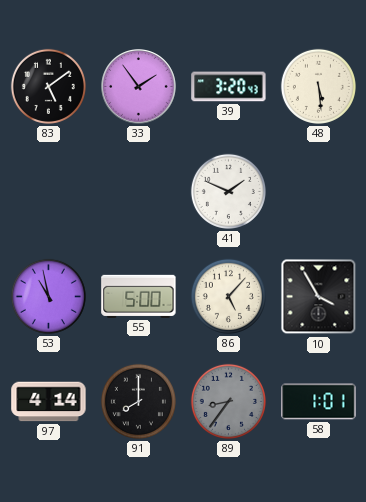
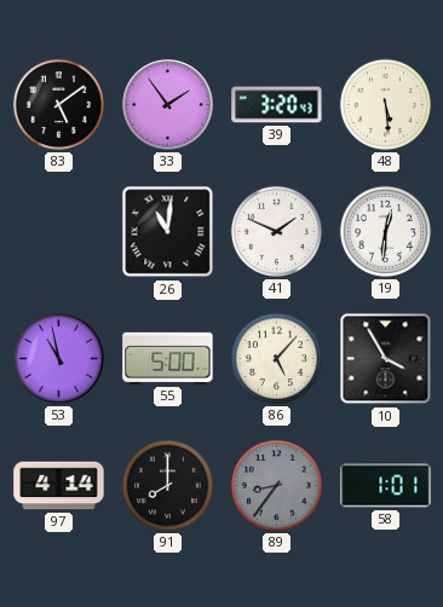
26: none -> 11:01 (168, 232)
19: none -> 12:31 (385, 231)
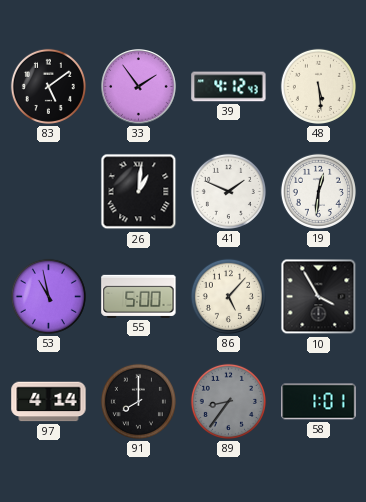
39: 3:20 -> 4:12 (229, 87)
26: 11:01 -> 1:01 (139, 192)
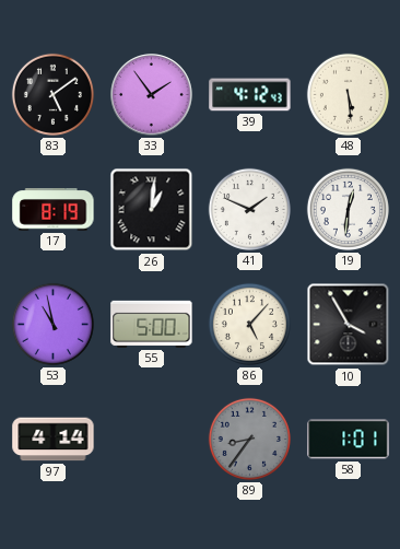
17: none -> 8:19 (54, 210)
91: 8:00 -> none (138, 401)
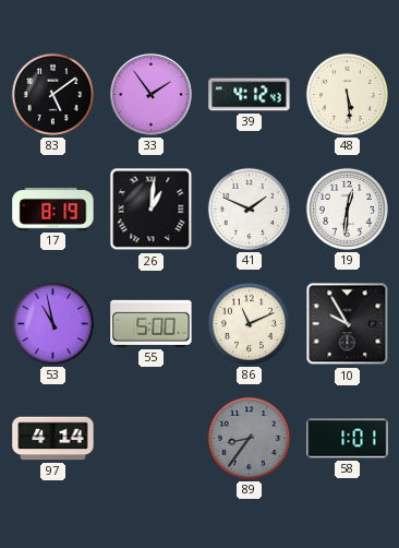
86: 5:07 -> 11:11 (249, 323)
10: 3:55 -> 9:55 (348, 324)
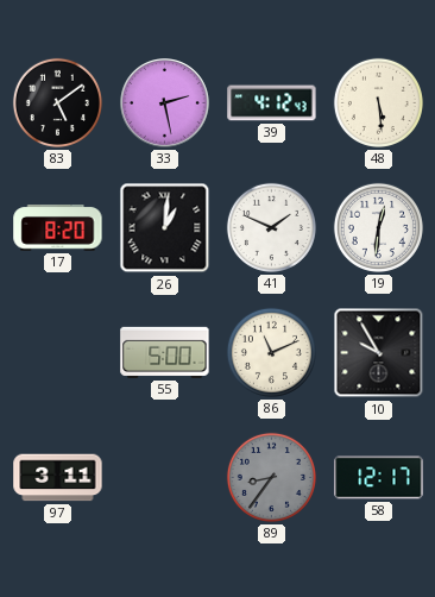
33: 1:54 -> 2:28 (165, 103)
17: 8:19 -> 8:20 (58, 228)
53: 10:58 -> none (52, 323)
97: 4:14 -> 3:11 (58, 478)
58: 1:01 -> 12:17 (379, 478)
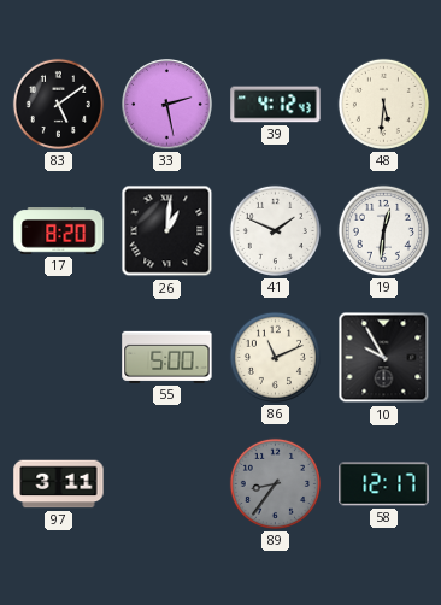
48: 5:29 -> 5:31 (383, 104)
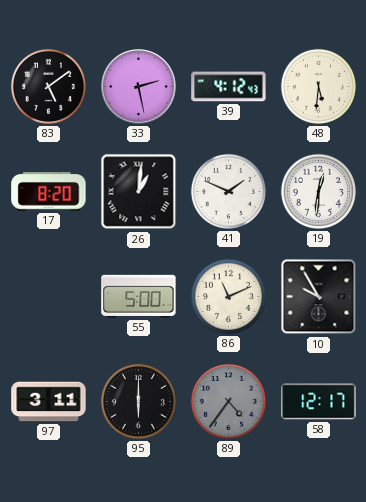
95: none -> 6:00 (138, 401)
89: 8:36 -> 4:36 (228, 401)
